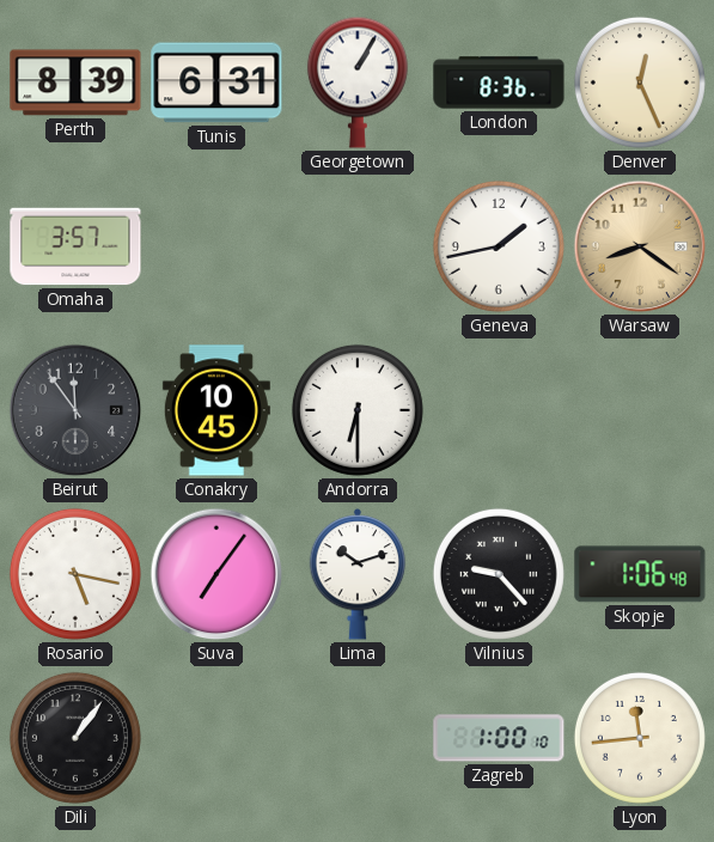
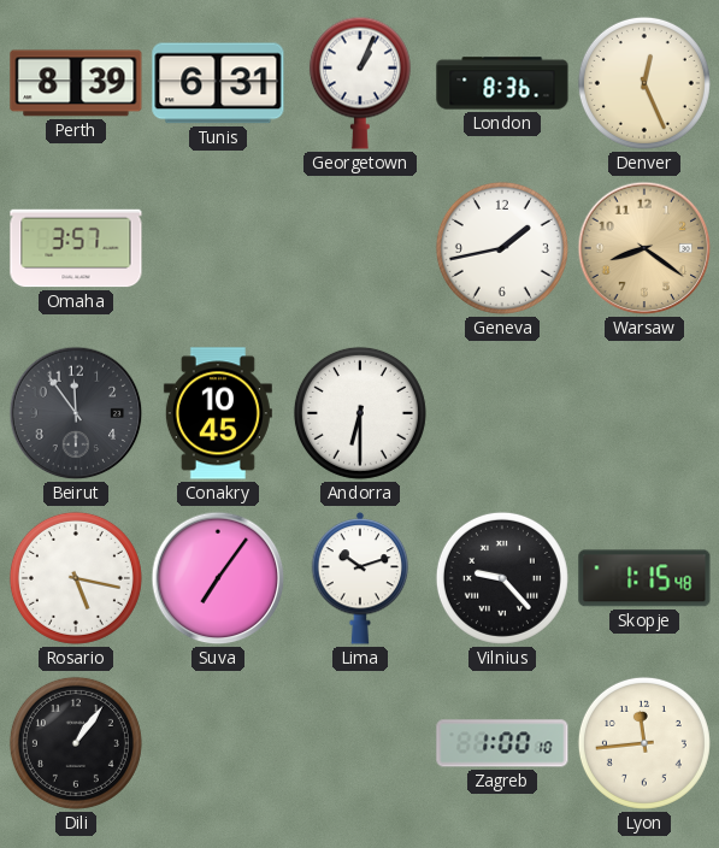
Georgetown: 1:05 -> 1:04 (360, 83)
Skopje: 1:06 -> 1:15 (644, 578)
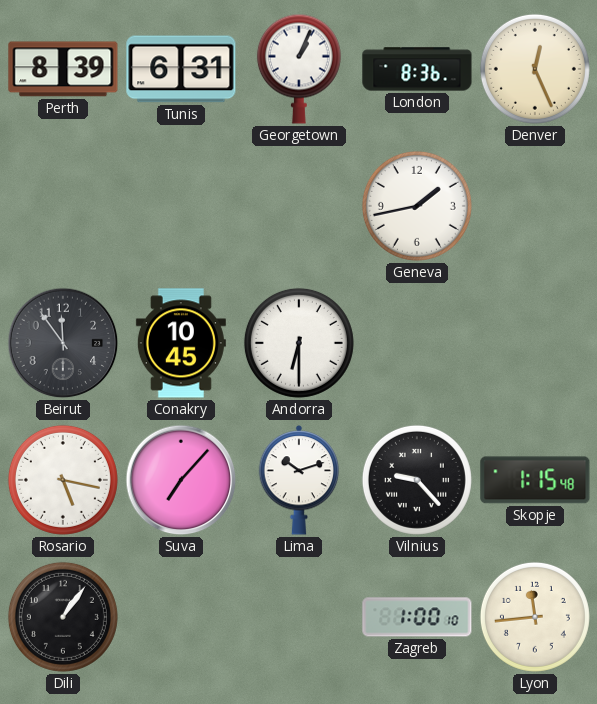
Omaha: 3:57 -> none (76, 248)
Warsaw: 8:21 -> none (644, 248)
Suva: 7:06 -> 7:07 (181, 480)
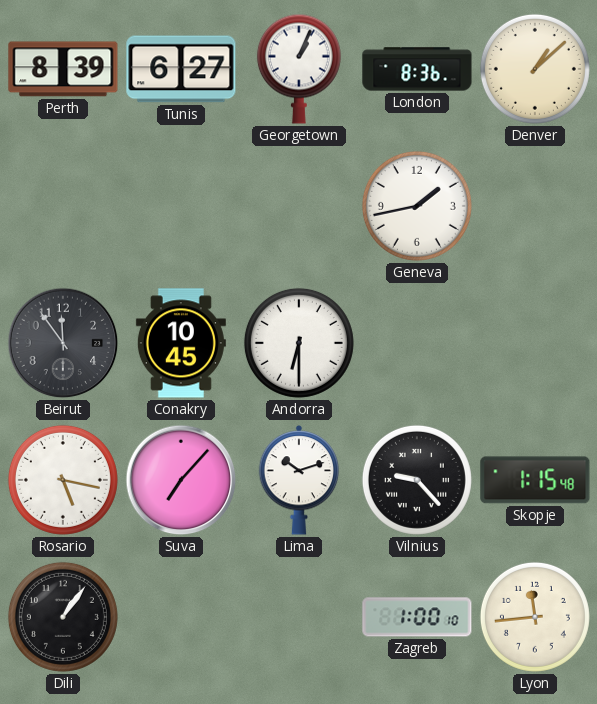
Tunis: 6:31 -> 6:27 (181, 69)
Denver: 12:26 -> 1:08 (535, 69)
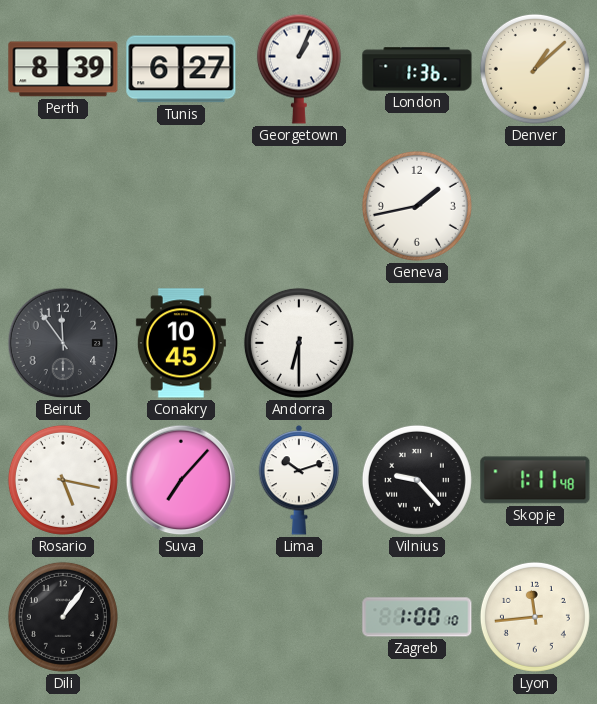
London: 8:36 -> 1:36 (417, 69)
Skopje: 1:15 -> 1:11 (535, 480)
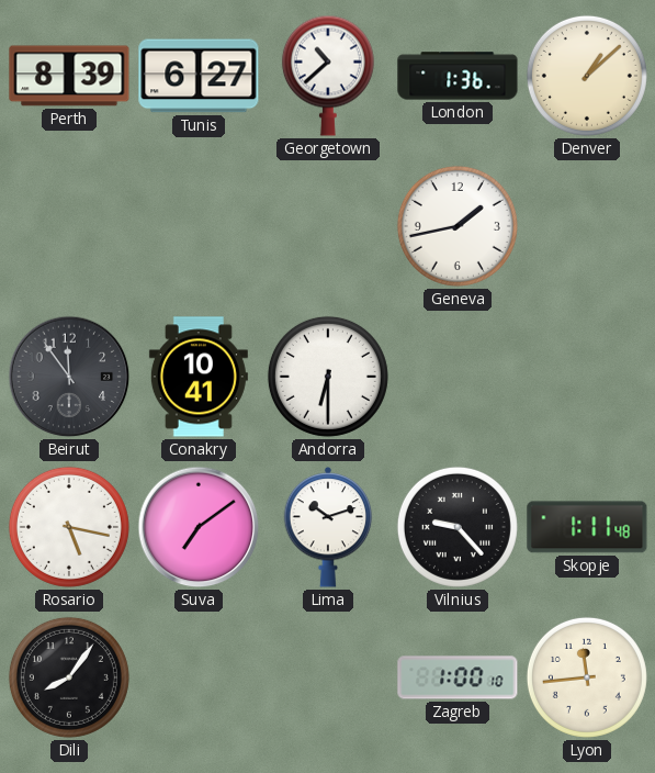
Georgetown: 1:04 -> 10:38 (328, 76)
Conakry: 10:45 -> 10:41 (199, 377)
Suva: 7:07 -> 7:09 (199, 527)
Dili: 1:06 -> 8:06 (69, 677)
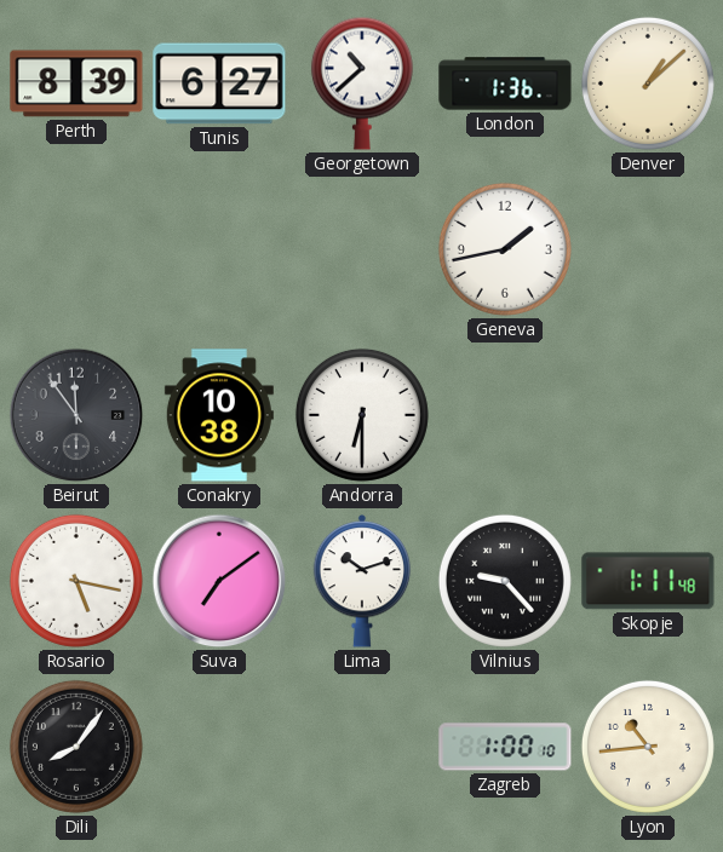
Conakry: 10:41 -> 10:38 (219, 415)
Lyon: 11:44 -> 10:44 (648, 747)
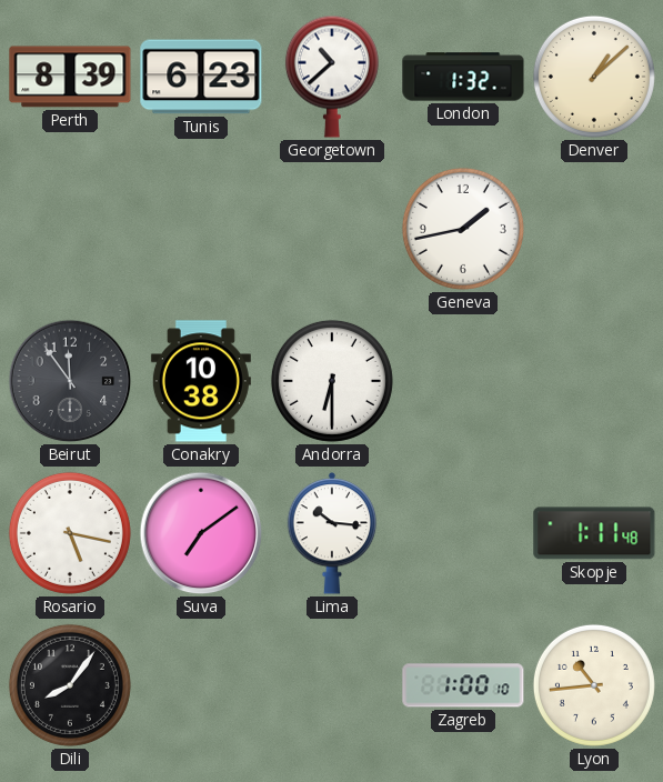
Tunis: 6:27 -> 6:23 (201, 77)
London: 1:36 -> 1:32 (463, 77)
Lima: 10:12 -> 10:16 (332, 534)
Vilnius: 9:23 -> none (505, 581)
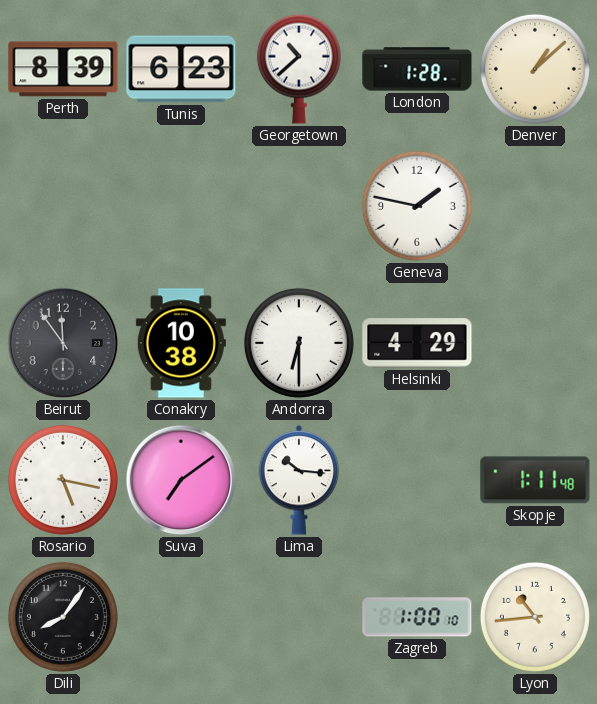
London: 1:32 -> 1:28 (417, 69)
Geneva: 1:43 -> 1:47 (417, 206)
Helsinki: none -> 4:29 (417, 343)
